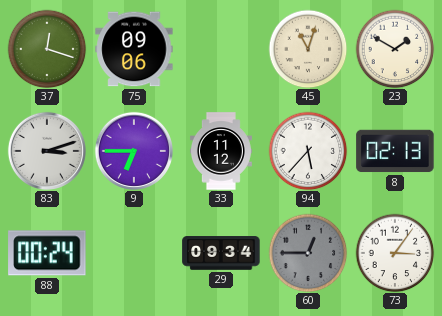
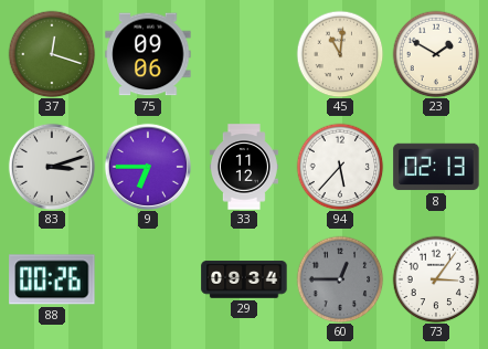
45: 11:03 -> 11:01 (340, 54)
88: 00:24 -> 00:26 (52, 279)
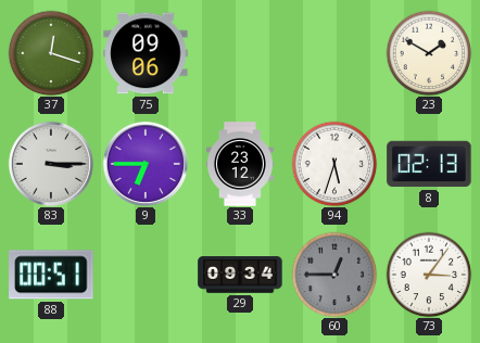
45: 11:01 -> none (340, 54)
83: 3:12 -> 3:15 (51, 164)
33: 11:12 -> 23:12 (240, 164)
94: 5:37 -> 5:33 (334, 164)
88: 00:26 -> 00:51 (51, 275)
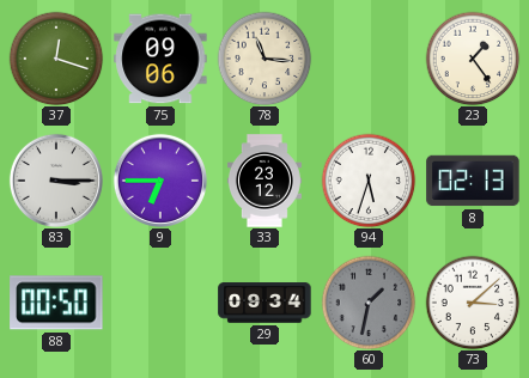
78: none -> 11:16 (264, 59)
23: 1:50 -> 1:24 (473, 59)
88: 00:51 -> 00:50 (56, 303)
60: 12:45 -> 1:32 (369, 303)
73: 3:06 -> 3:08 (473, 303)
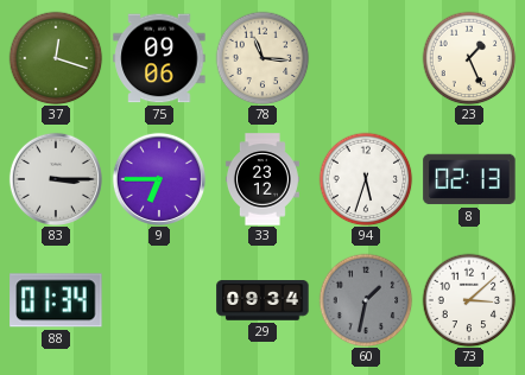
23: 1:24 -> 1:26 (469, 58)
88: 00:50 -> 01:34 (56, 300)
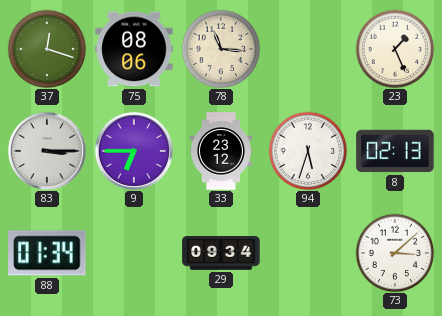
75: 09:06 -> 08:06 (134, 49)
60: 1:32 -> none (366, 300)
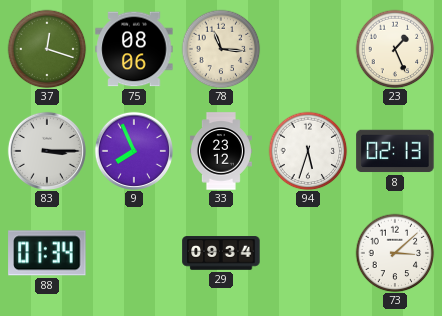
9: 6:45 -> 7:56 (134, 151)
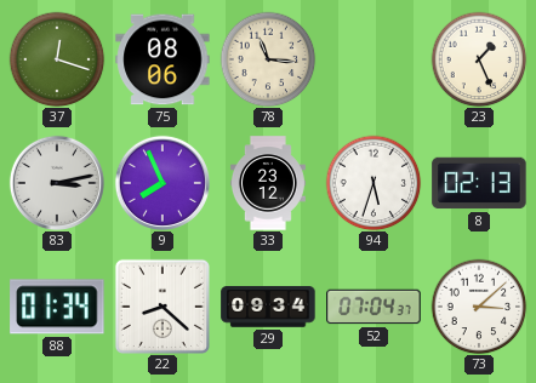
83: 3:15 -> 3:13 (57, 183)
22: none -> 8:22 (162, 307)
52: none -> 07:04 (374, 307)
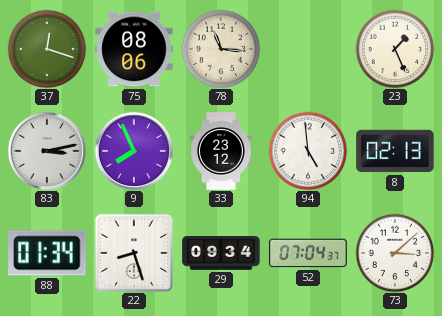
94: 5:33 -> 4:59 (308, 151)
22: 8:22 -> 8:27 (134, 253)
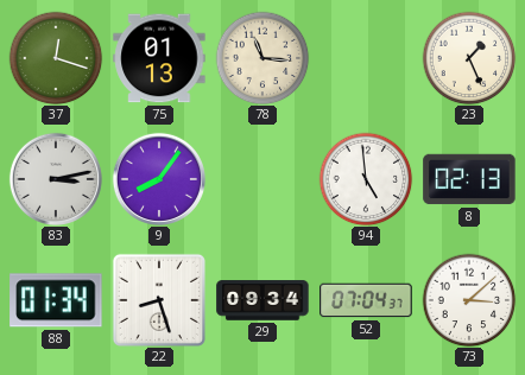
75: 08:06 -> 01:13 (159, 58)
9: 7:56 -> 8:06 (159, 179)
33: 23:12 -> none (221, 151)
